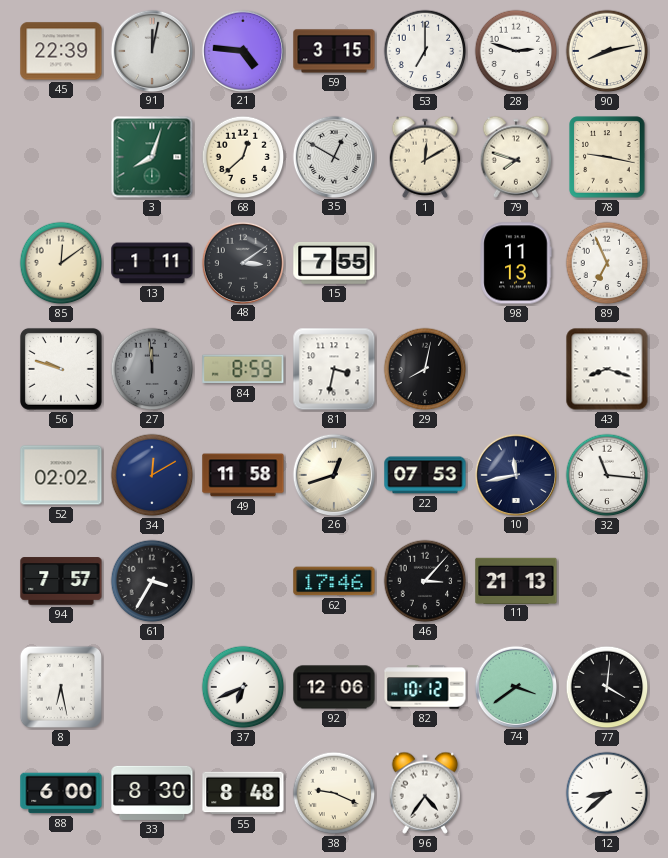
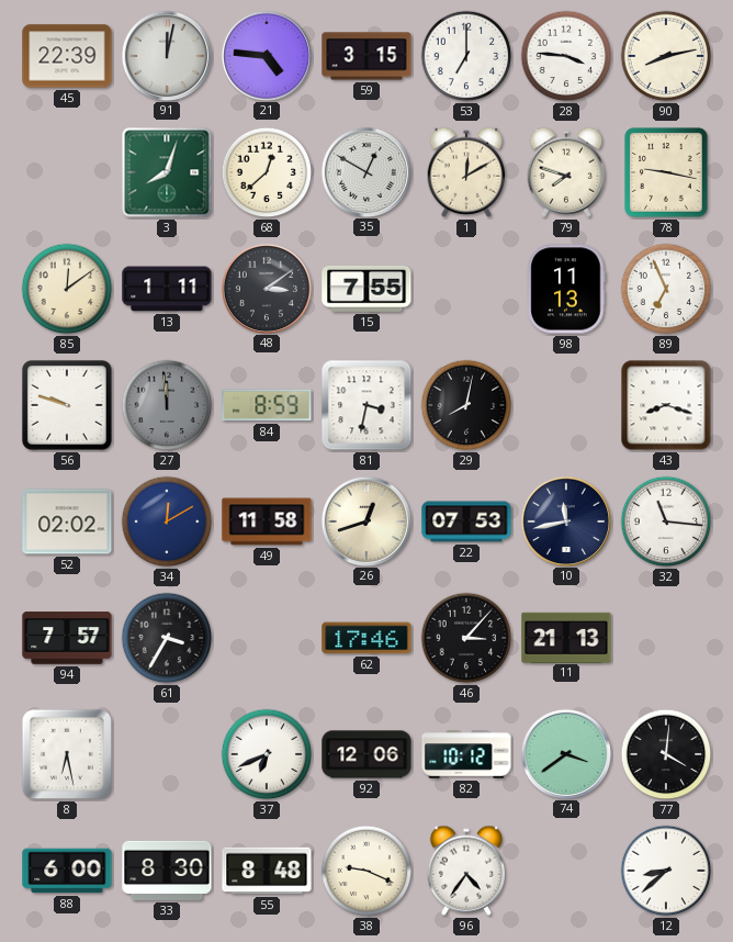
28: 2:48 -> 3:46 (566, 56)
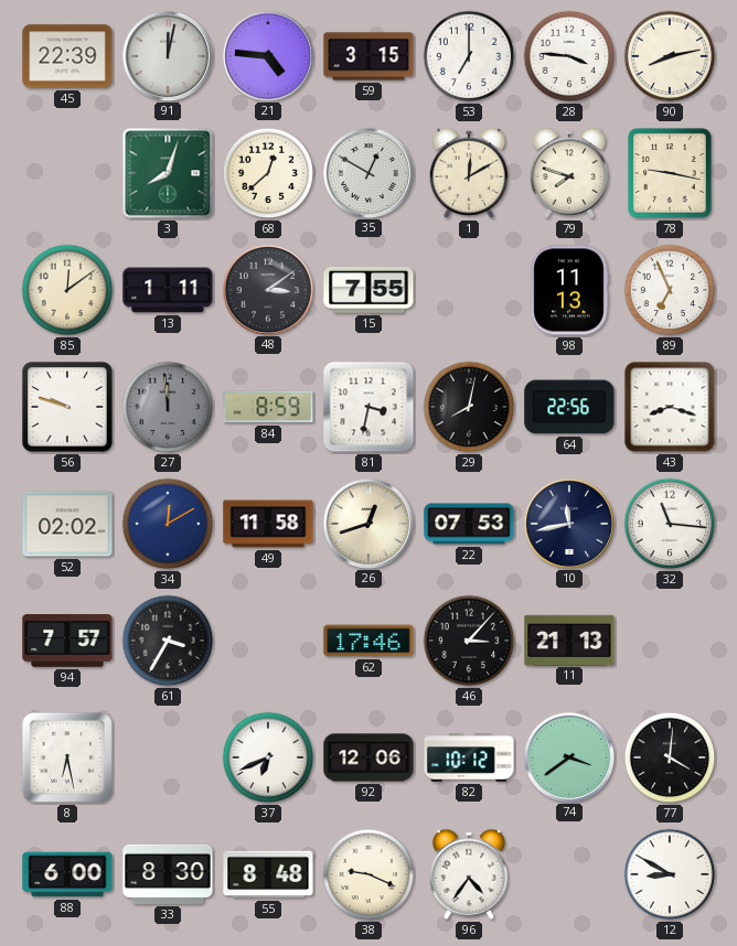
64: none -> 22:56 (569, 407)
12: 8:38 -> 8:50 (670, 874)
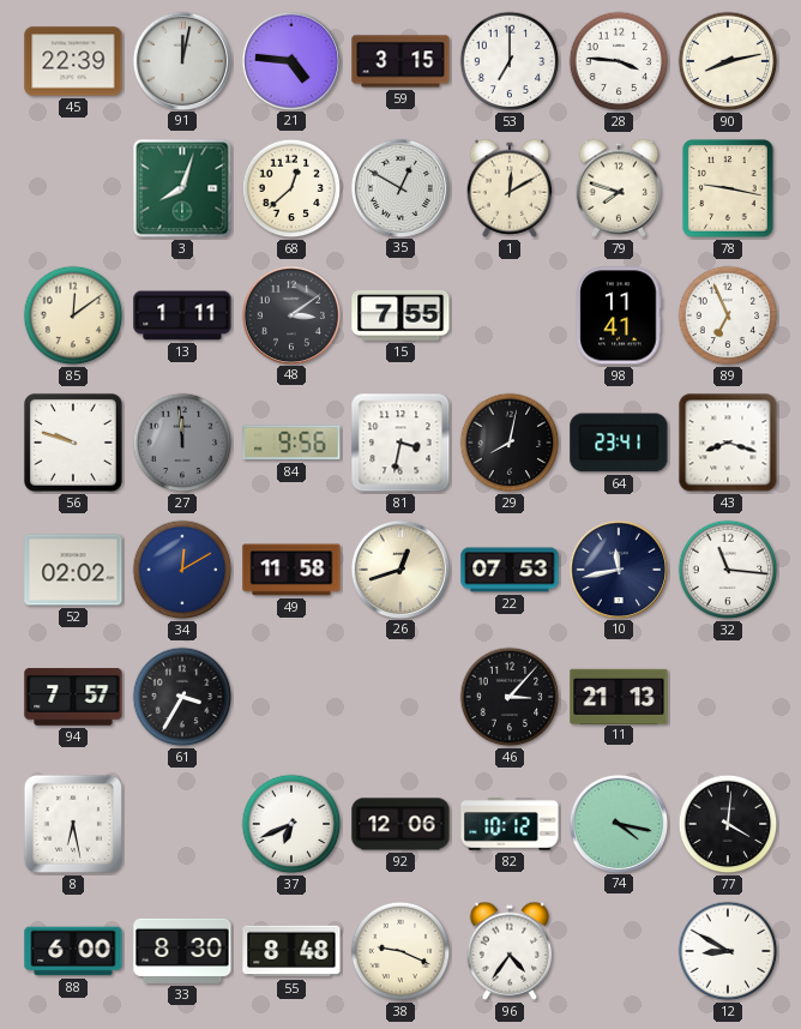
98: 11:13 -> 11:41 (619, 315)
84: 8:59 -> 9:56 (291, 443)
64: 22:56 -> 23:41 (619, 443)
62: 17:46 -> none (368, 641)
74: 3:39 -> 4:17 (618, 823)
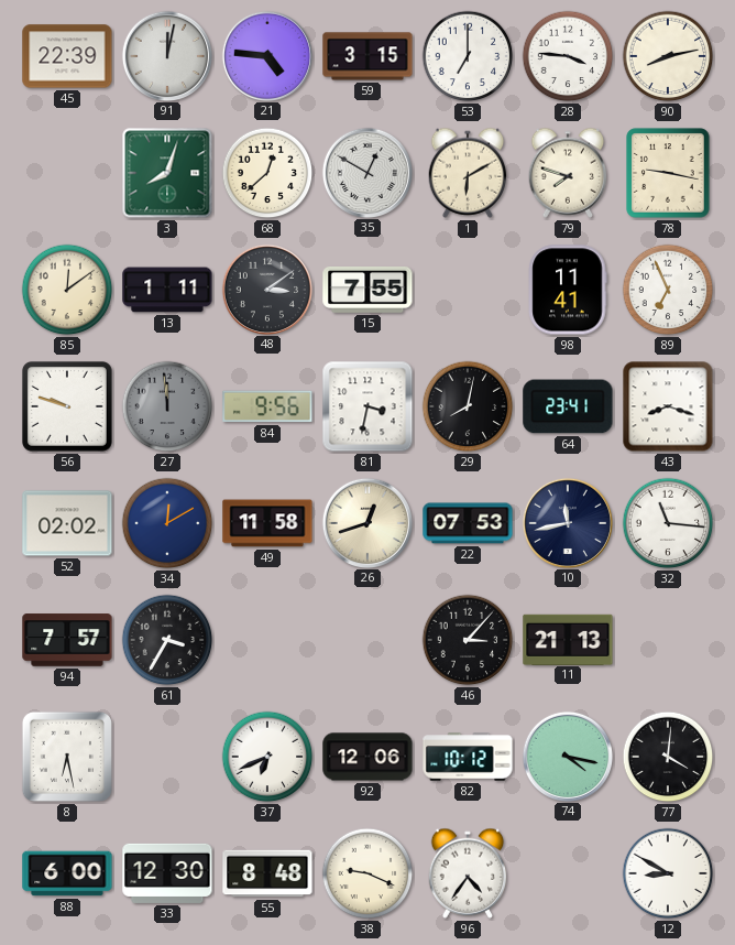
1: 12:10 -> 6:10 (468, 173)
33: 8:30 -> 12:30 (167, 873)
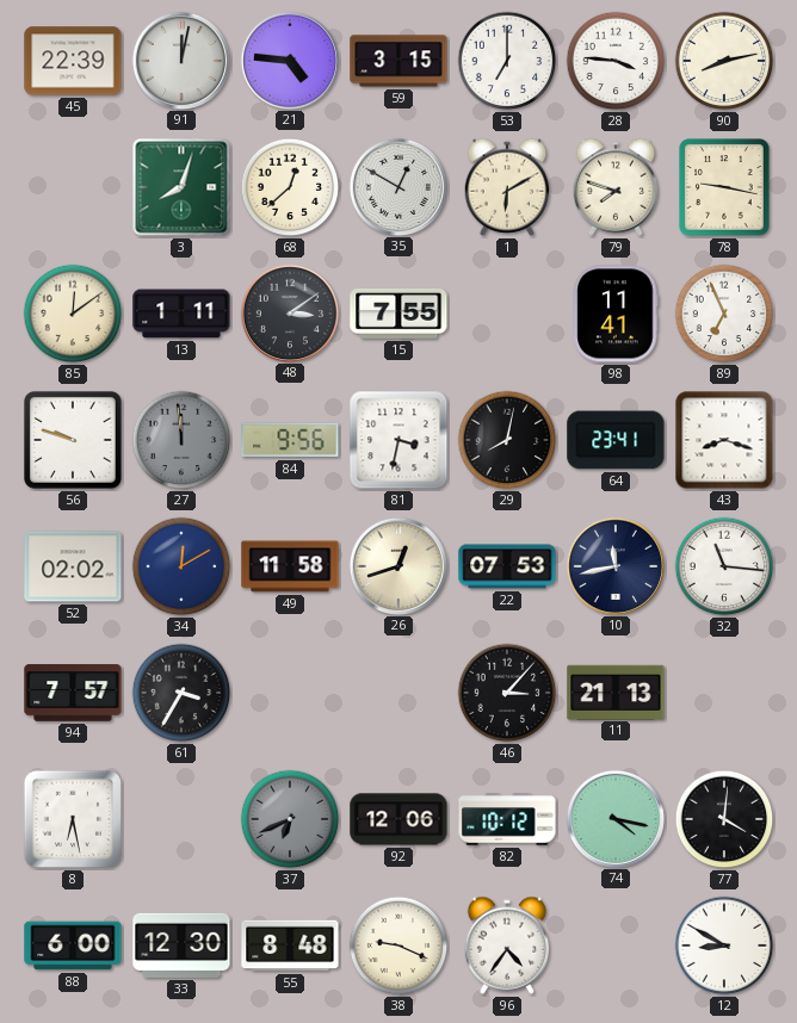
37 dial: white -> grey (290, 819)
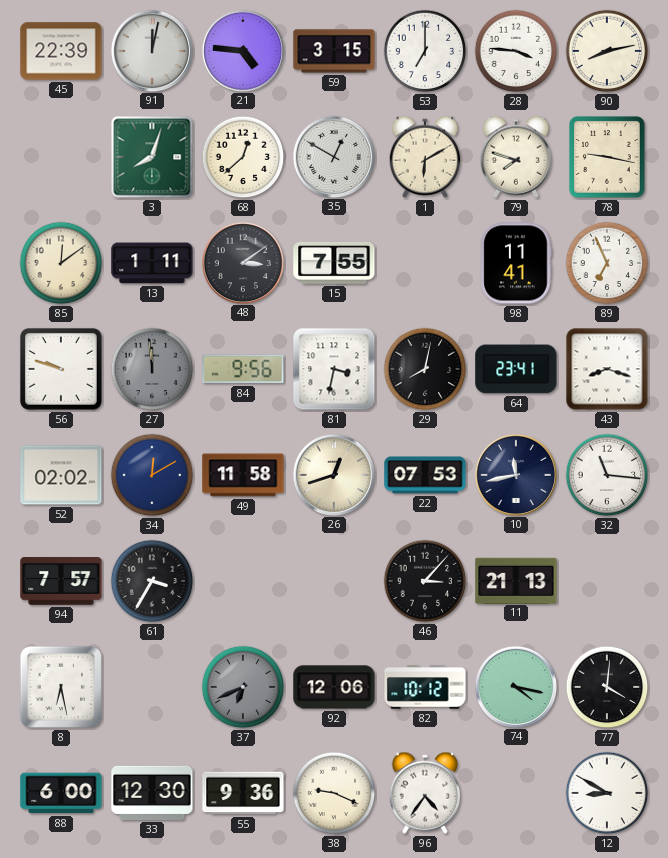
55: 8:48 -> 9:36 (243, 793)
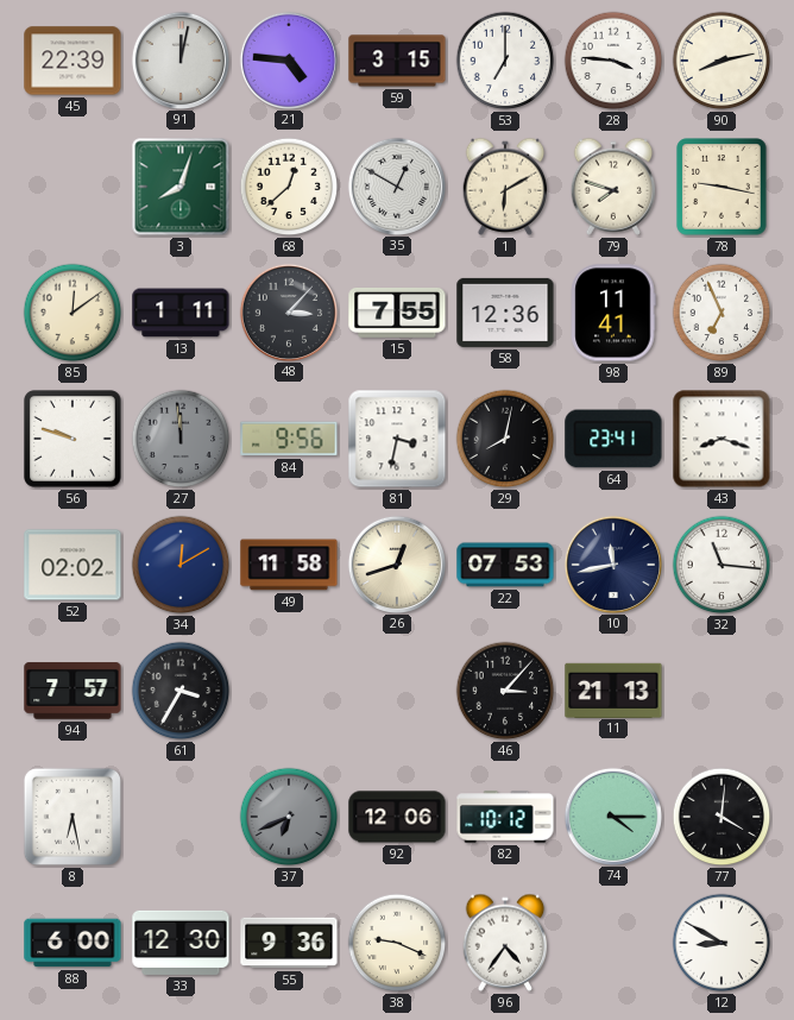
48: 3:09 -> 3:07 (288, 311)
58: none -> 12:36 (505, 313)
74: 4:17 -> 4:15 (612, 816)
